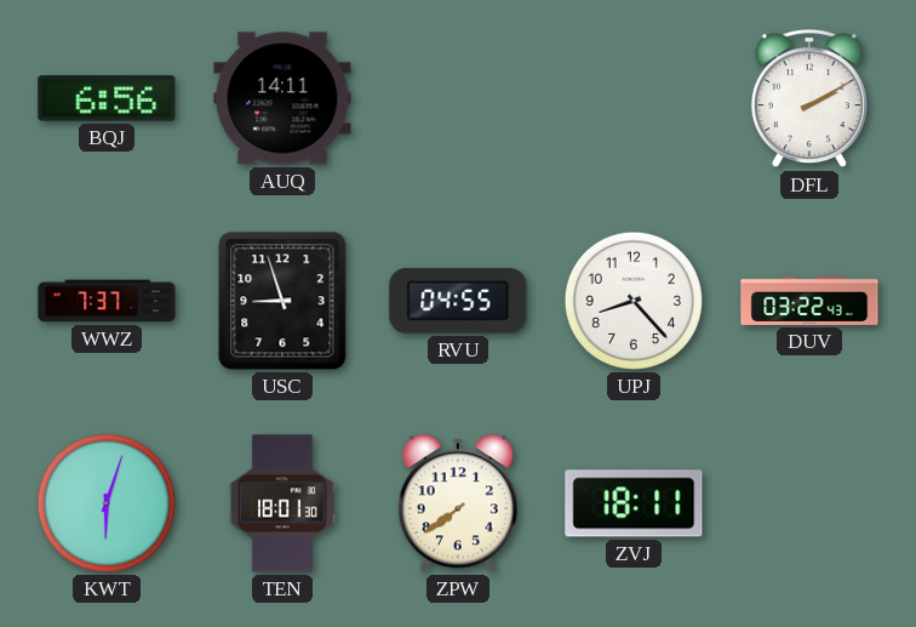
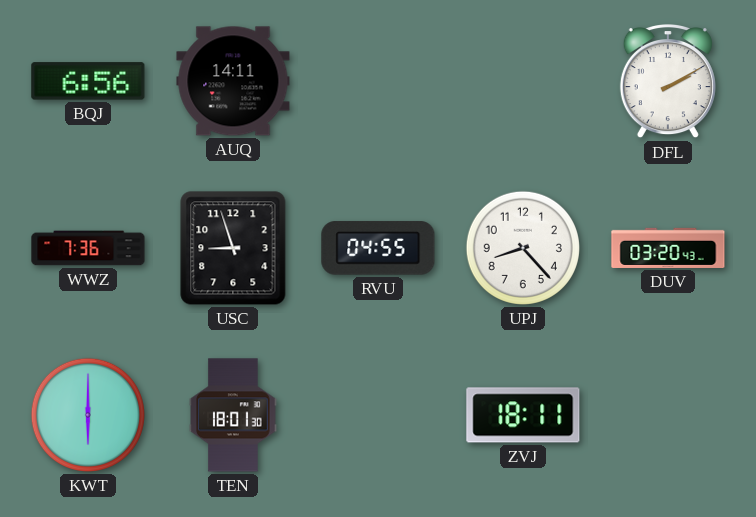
WWZ: 7:37 -> 7:36 (88, 248)
DUV: 03:22 -> 03:20 (668, 248)
KWT: 6:03 -> 6:00 (88, 415)
ZPW: 7:39 -> none (458, 503)
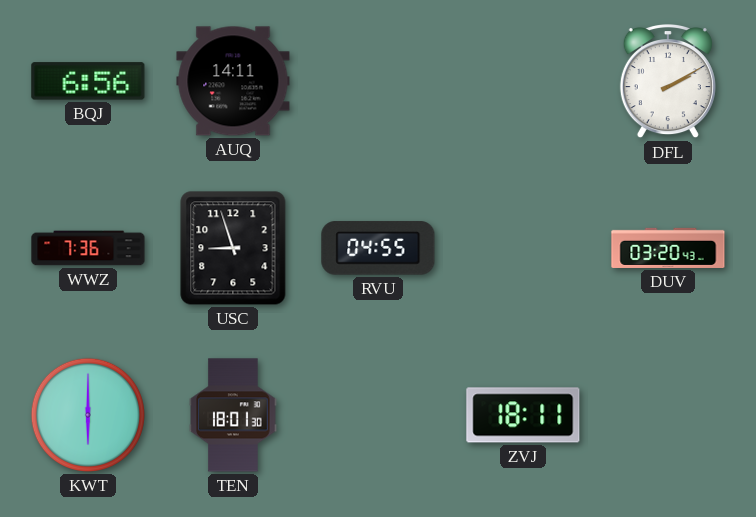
UPJ: 8:23 -> none (523, 248)
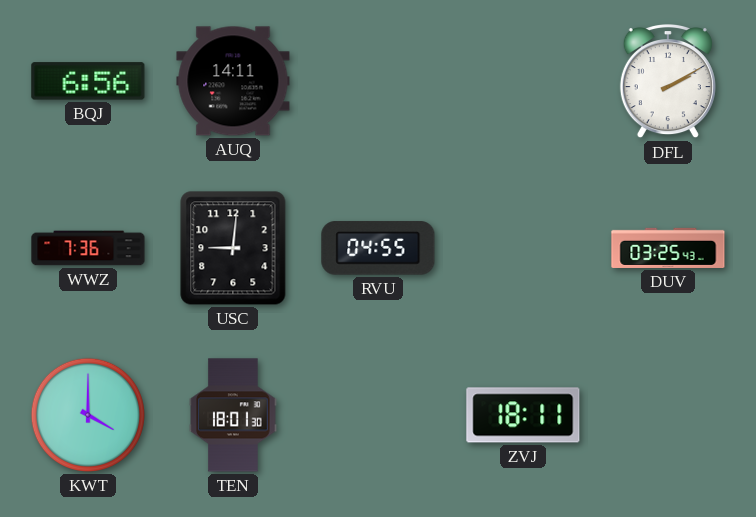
USC: 8:57 -> 9:01 (233, 248)
DUV: 03:20 -> 03:25 (668, 248)
KWT: 6:00 -> 4:00 (88, 415)
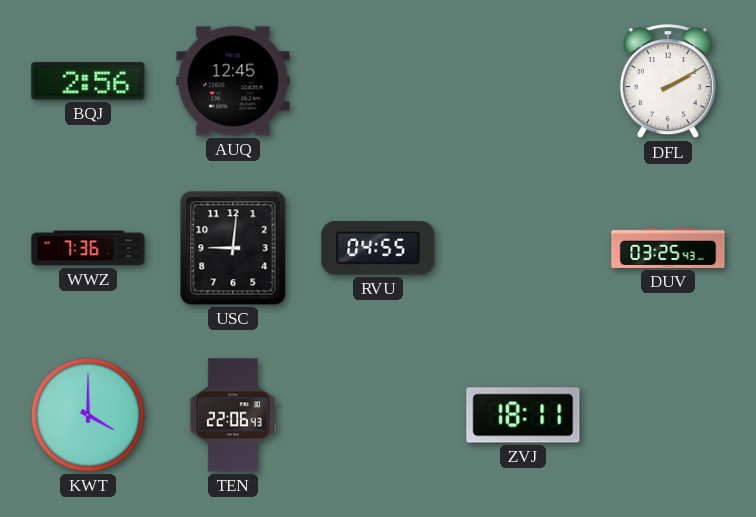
BQJ: 6:56 -> 2:56 (88, 81)
AUQ: 14:11 -> 12:45 (233, 81)
TEN: 18:01 -> 22:06 (233, 415)
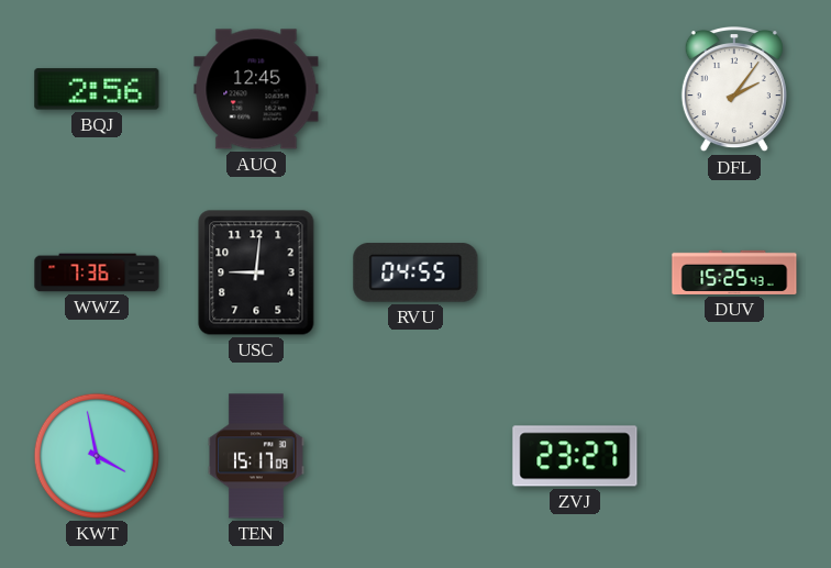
DFL: 2:10 -> 2:06 (734, 90)
DUV: 03:25 -> 15:25 (734, 272)
KWT: 4:00 -> 3:58 (97, 456)
TEN: 22:06 -> 15:17 (256, 456)
ZVJ: 18:11 -> 23:27 (575, 456)
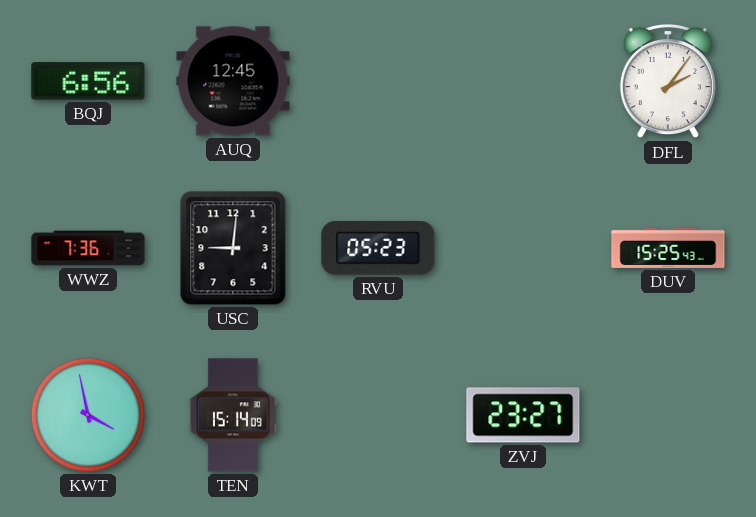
BQJ: 2:56 -> 6:56 (88, 81)
RVU: 04:55 -> 05:23 (378, 248)
TEN: 15:17 -> 15:14 (233, 415)
